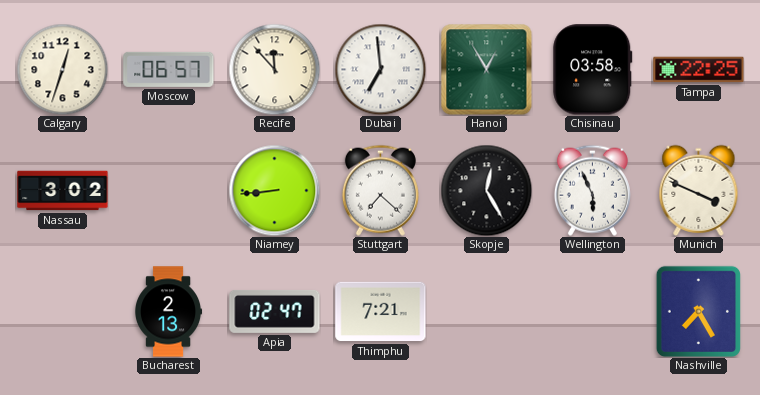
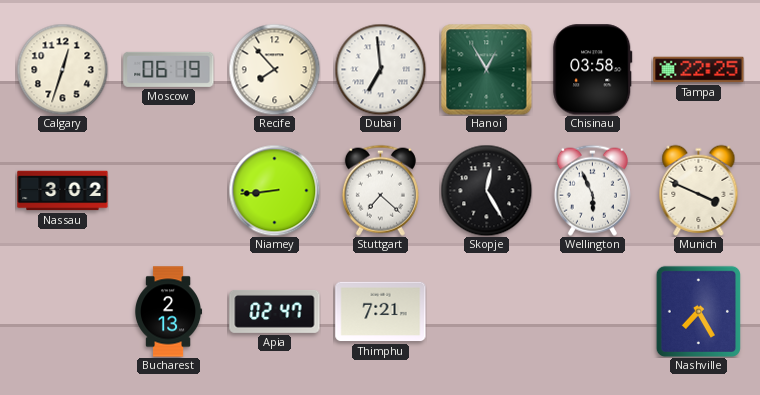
Moscow: 06:57 -> 06:19 (169, 69)
Recife: 11:53 -> 7:53 (274, 69)
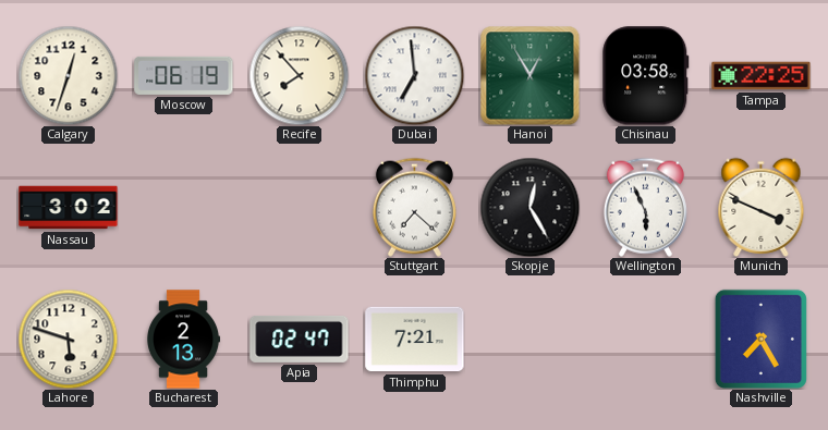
Niamey: 8:44 -> none (274, 190)
Lahore: none -> 5:48 (68, 339)
